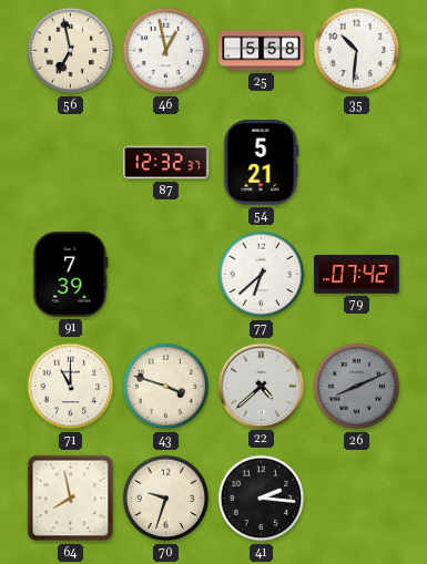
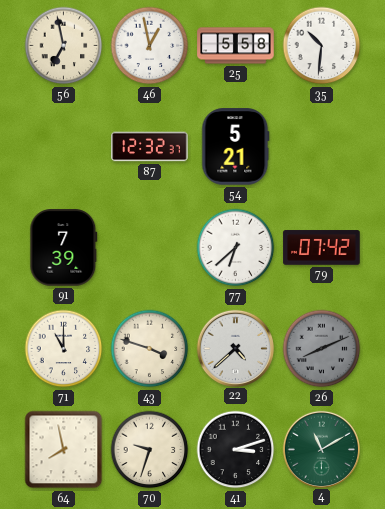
41: 2:16 -> 3:12 (236, 450)
4: none -> 11:10 (321, 449)
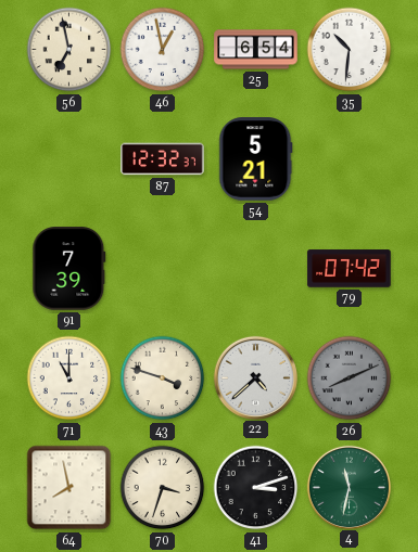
25: 5:58 -> 6:54 (256, 50)
77: 6:38 -> none (236, 248)
70: 9:33 -> 3:33 (163, 488)
4: 11:10 -> 11:32 (349, 487)
